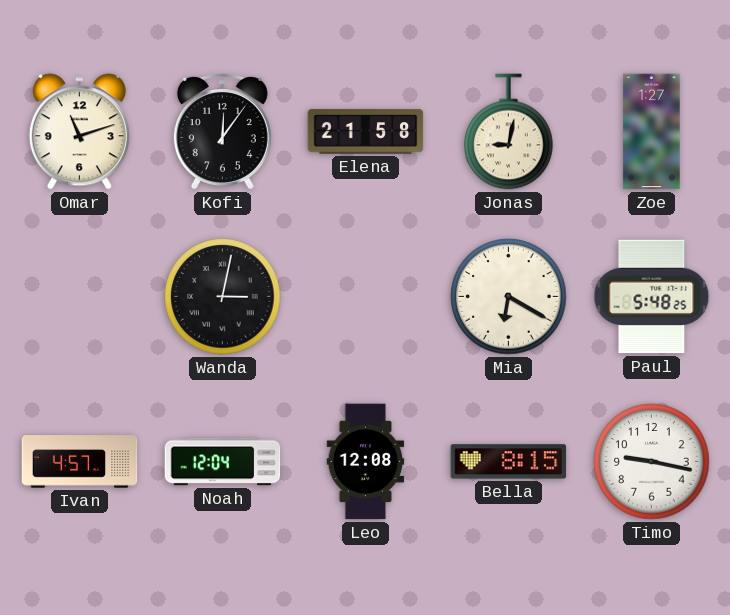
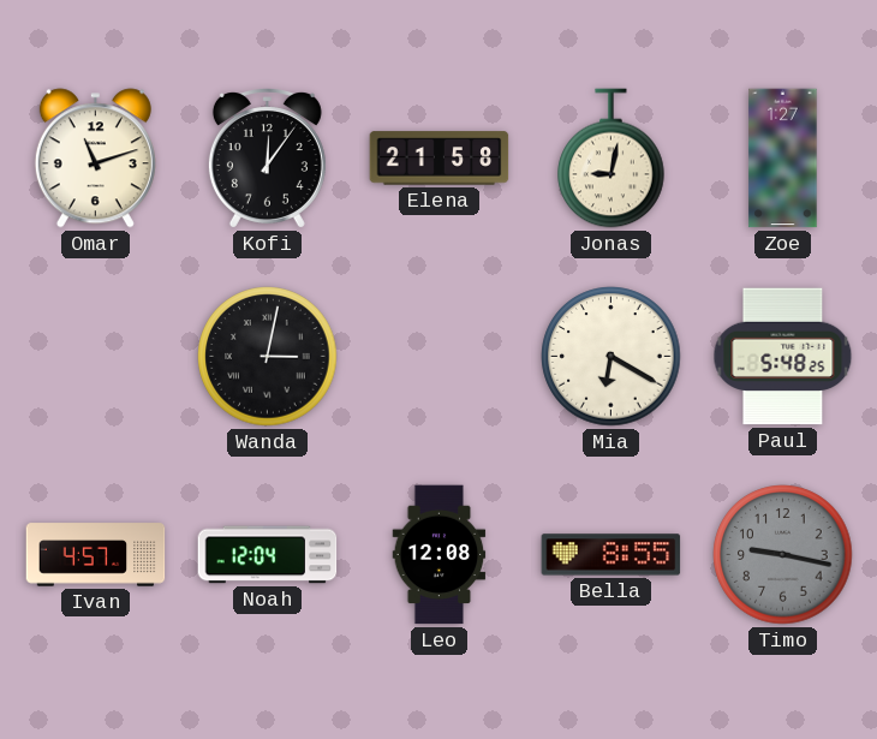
Bella: 8:15 -> 8:55 (611, 555)
Timo dial: white -> grey (783, 555)
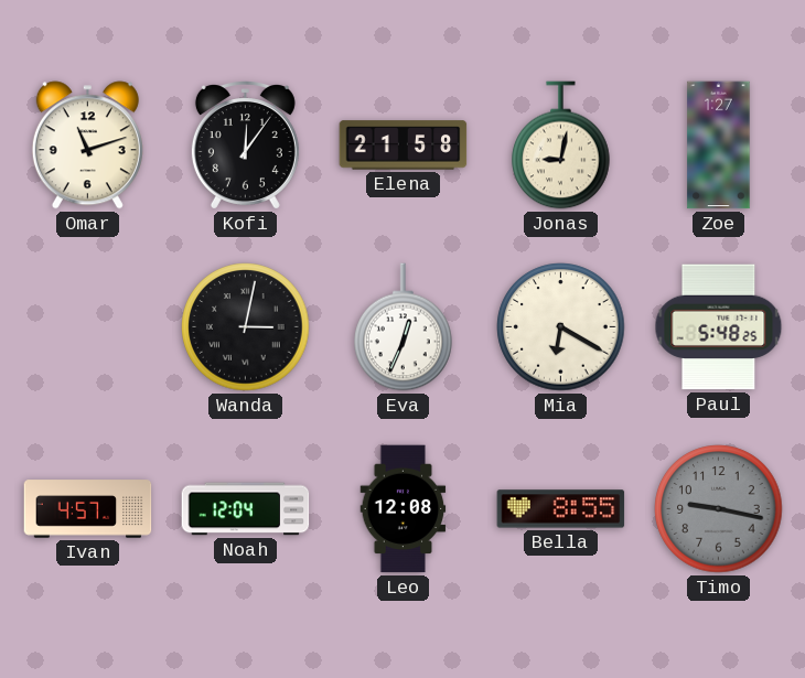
Eva: none -> 12:34 (404, 327)
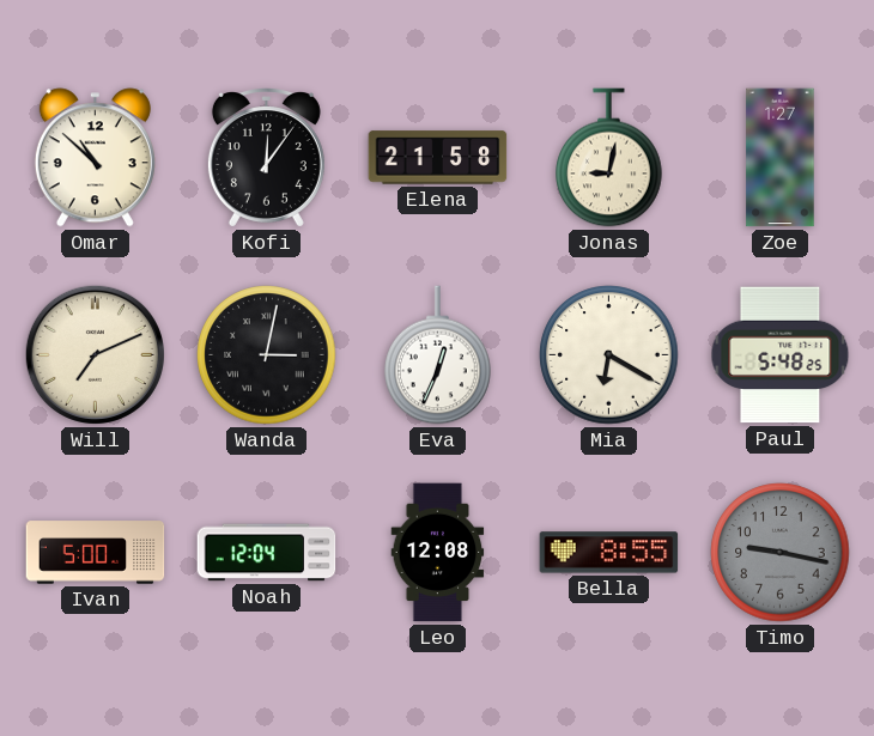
Omar: 11:12 -> 10:52 (95, 158)
Will: none -> 7:11 (95, 354)
Ivan: 4:57 -> 5:00 (96, 553)
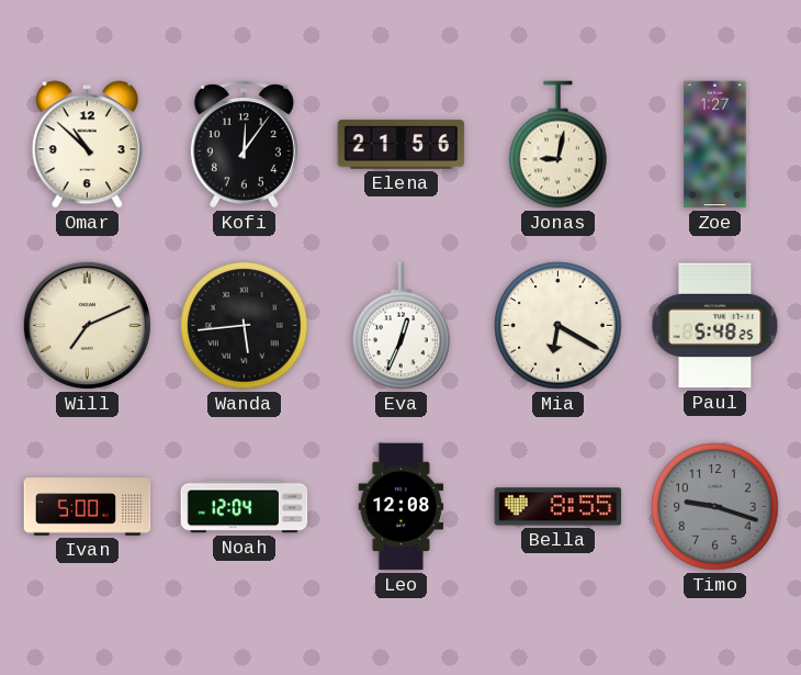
Elena: 21:58 -> 21:56 (402, 145)
Wanda: 3:02 -> 5:44 (245, 326)
Timo: 9:17 -> 9:18 (715, 507)
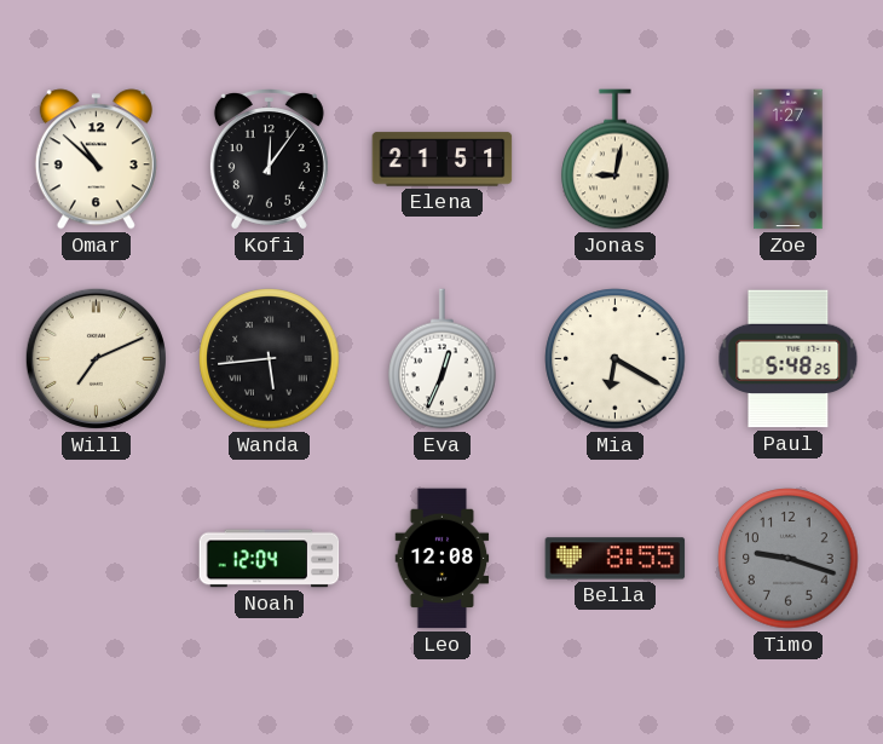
Elena: 21:56 -> 21:51 (443, 160)
Ivan: 5:00 -> none (88, 507)
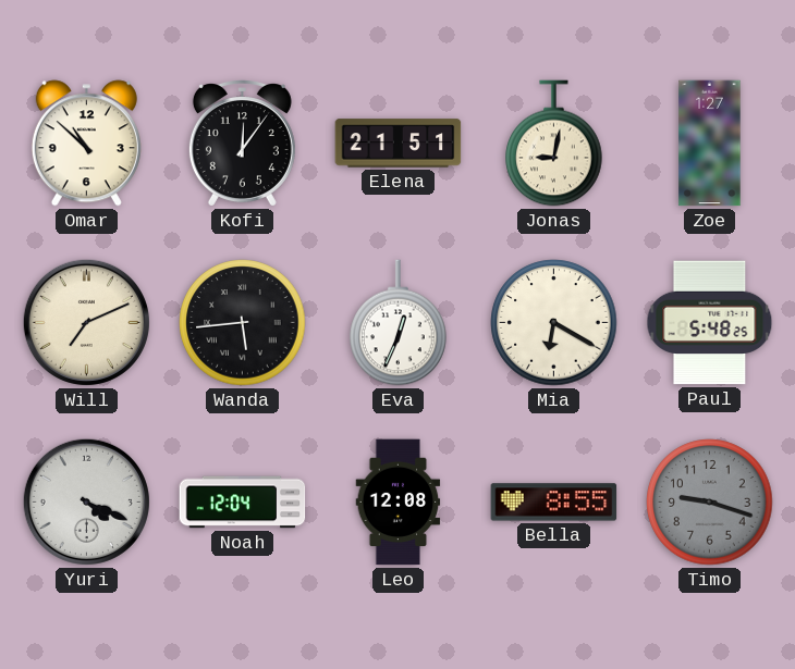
Yuri: none -> 4:19 (86, 501)
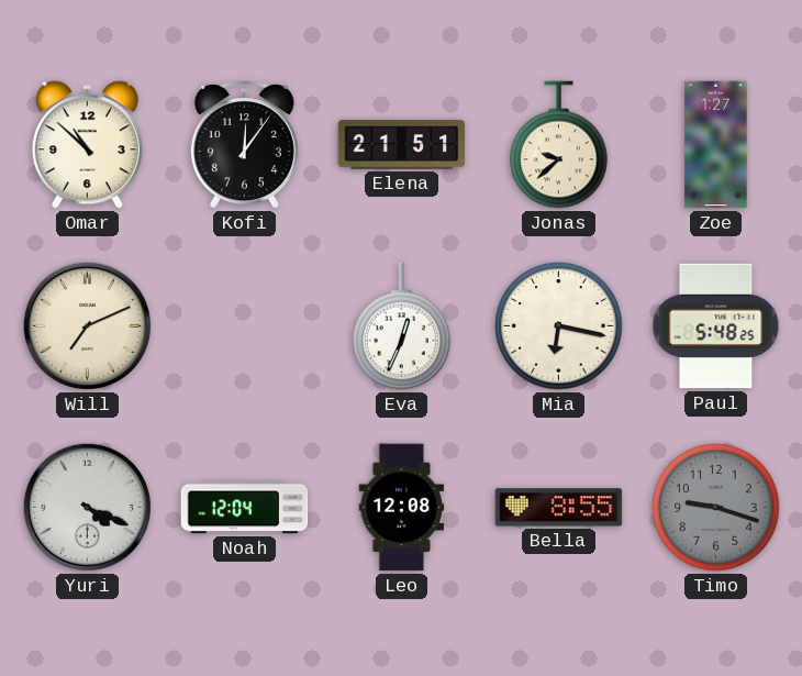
Jonas: 9:02 -> 9:38 (559, 145)
Wanda: 5:44 -> none (243, 323)
Mia: 6:20 -> 6:17 (559, 326)
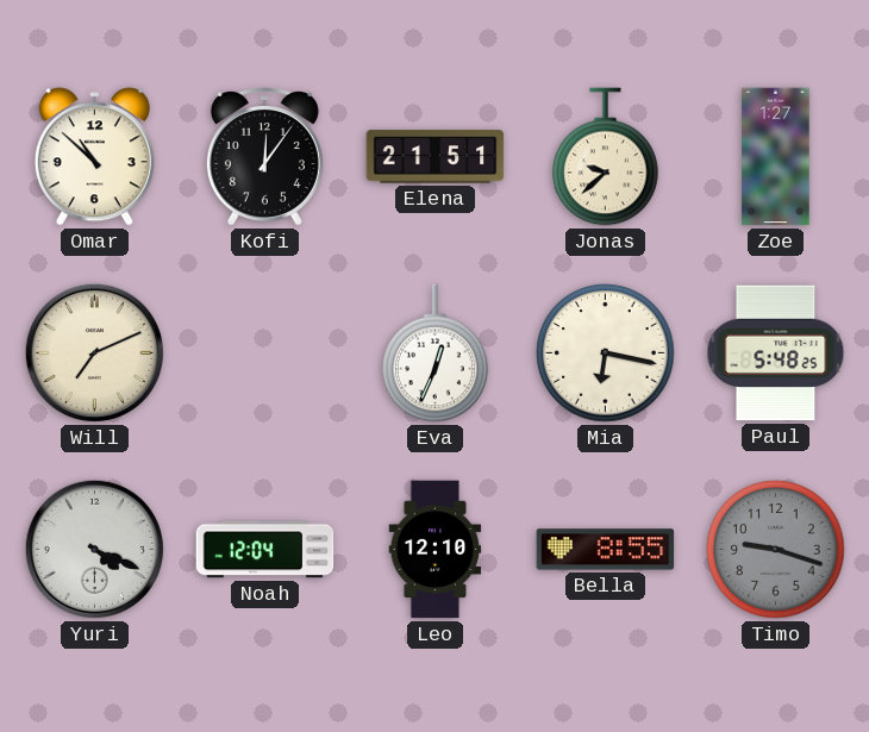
Leo: 12:08 -> 12:10 (436, 550)
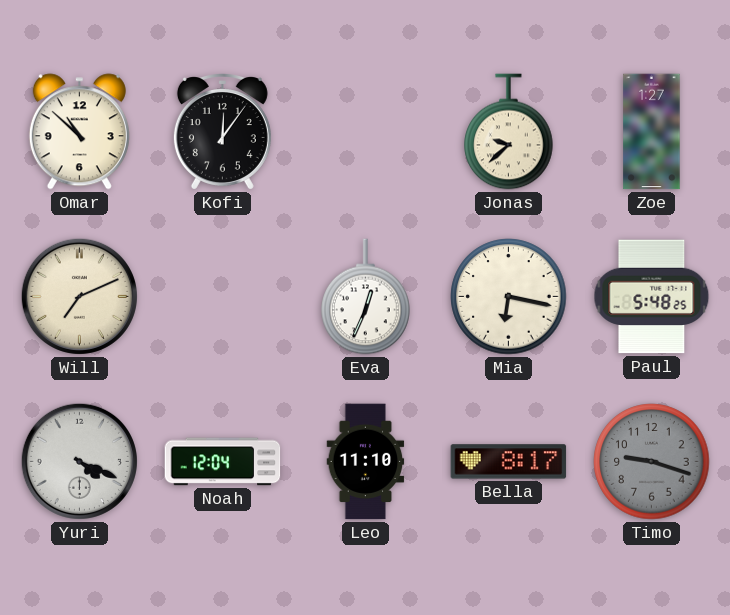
Elena: 21:51 -> none (436, 157)
Leo: 12:10 -> 11:10 (366, 462)
Bella: 8:55 -> 8:17 (509, 462)
